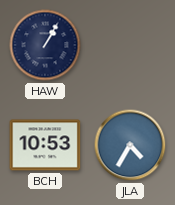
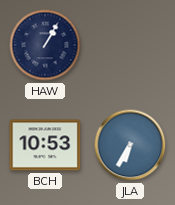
JLA: 4:35 -> 6:35 (130, 145)
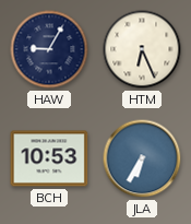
HAW: 1:05 -> 9:05 (49, 49)
HTM: none -> 6:26 (142, 49)
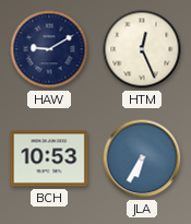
HAW: 9:05 -> 9:10 (49, 49)
HTM: 6:26 -> 12:26 (142, 49)
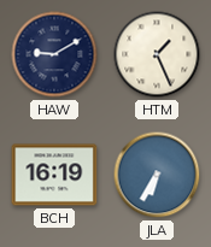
HTM: 12:26 -> 1:26 (157, 54)
BCH: 10:53 -> 16:19 (54, 175)
